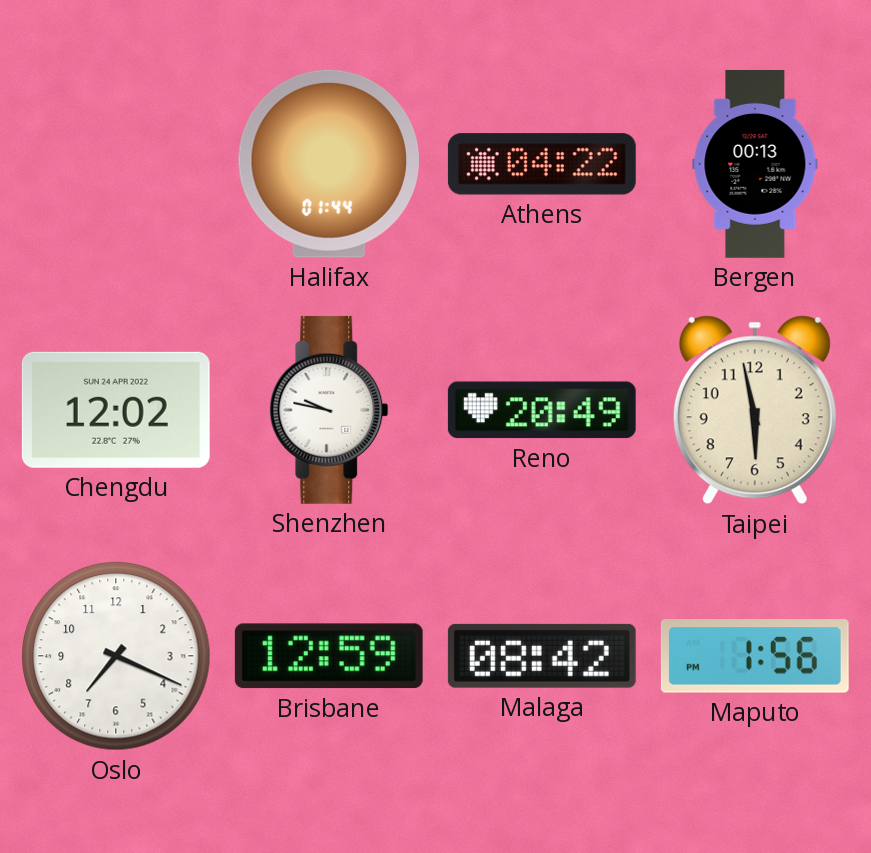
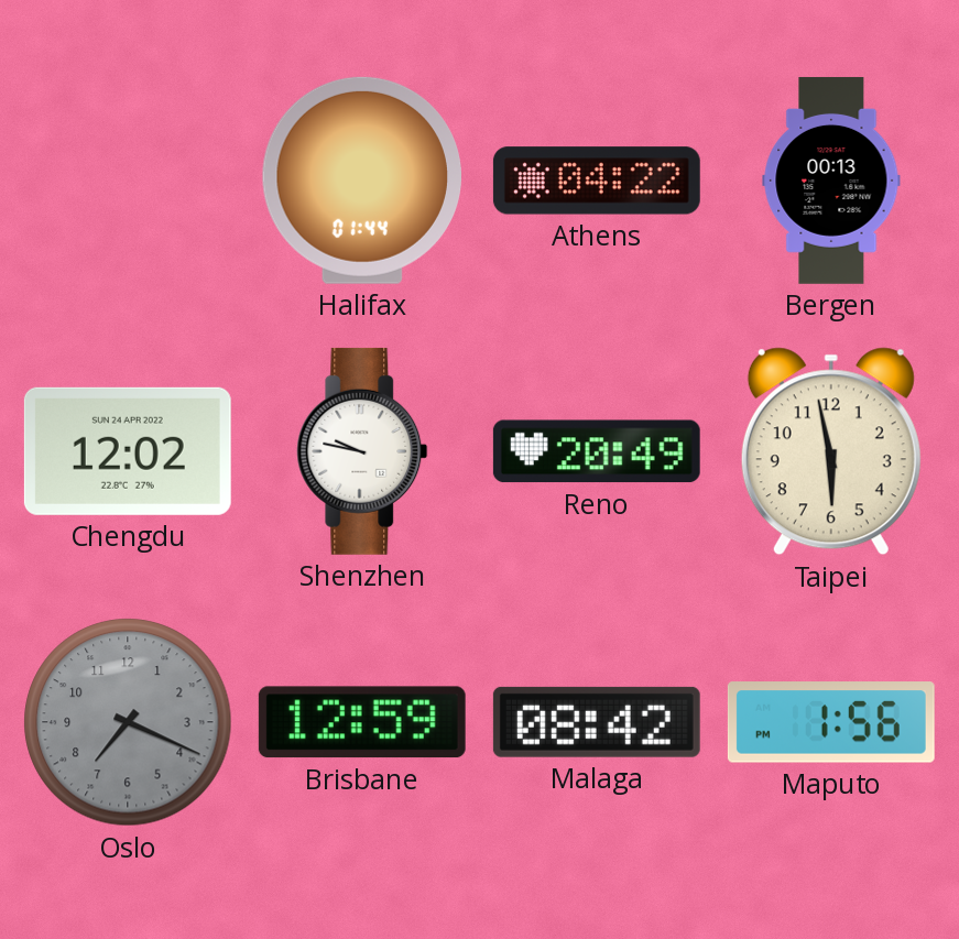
Oslo dial: white -> grey (128, 722)
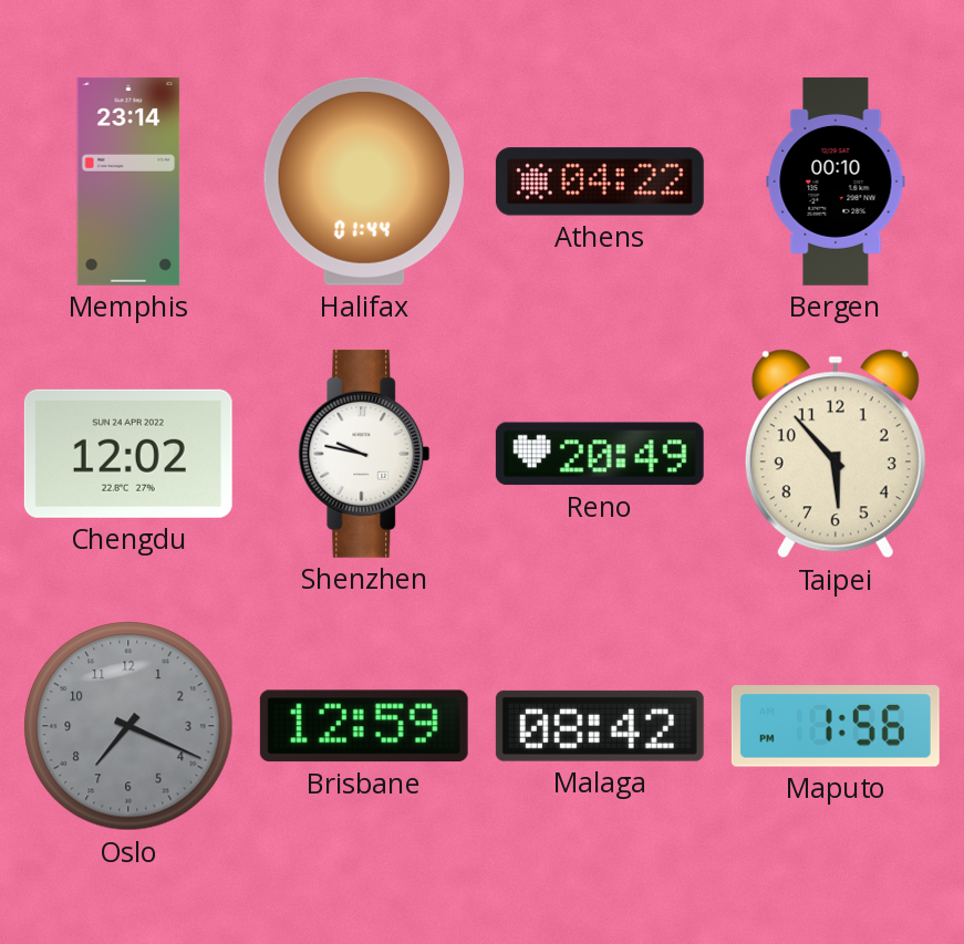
Memphis: none -> 23:14 (128, 181)
Bergen: 00:13 -> 00:10 (836, 181)
Taipei: 5:58 -> 5:53 (836, 454)
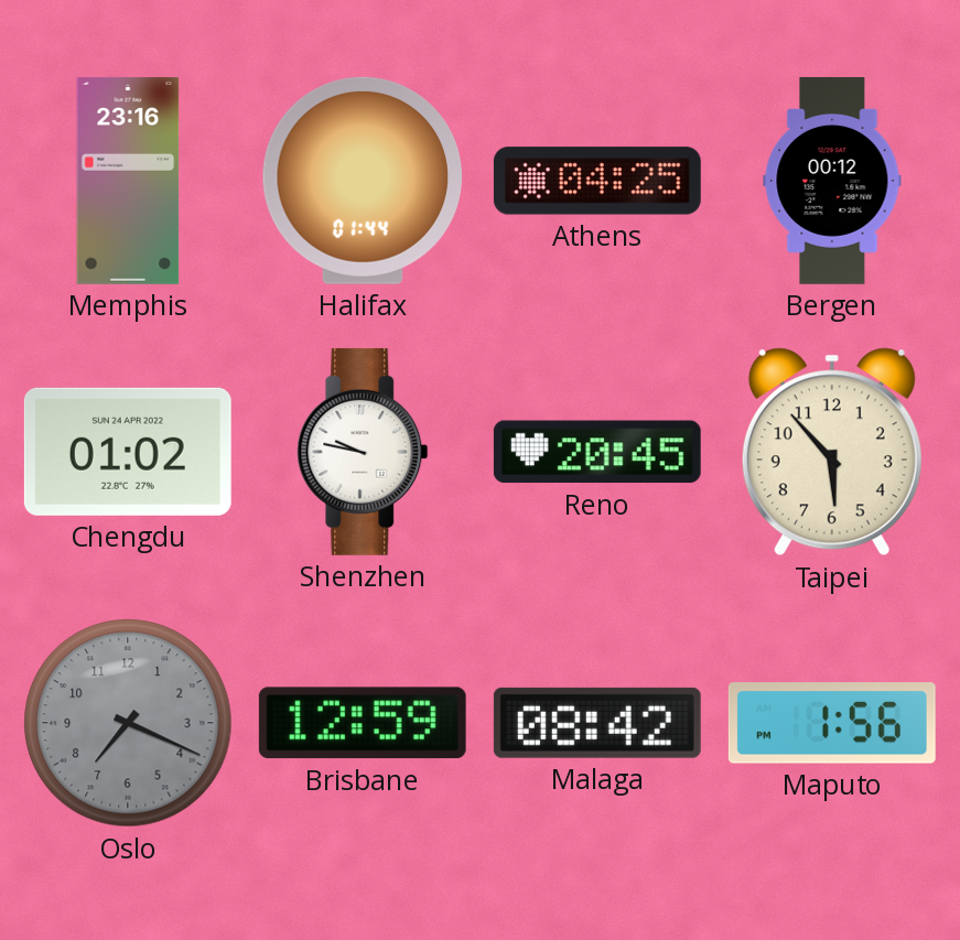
Memphis: 23:14 -> 23:16 (128, 181)
Athens: 04:22 -> 04:25 (597, 181)
Bergen: 00:10 -> 00:12 (832, 181)
Chengdu: 12:02 -> 01:02 (128, 452)
Reno: 20:49 -> 20:45 (597, 452)
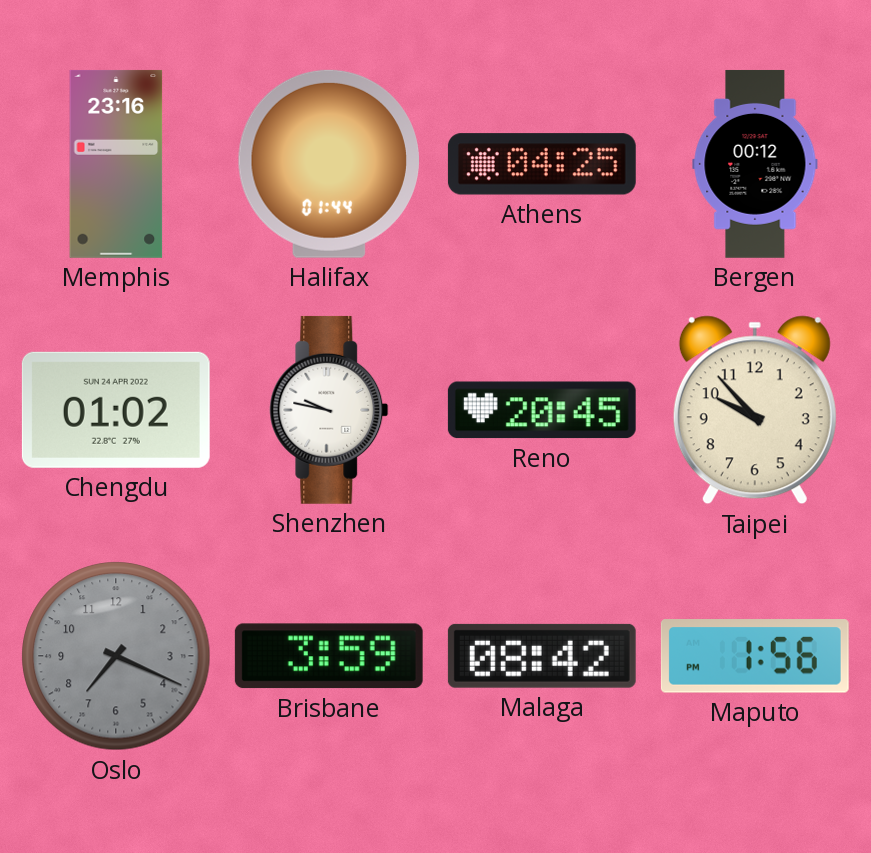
Taipei: 5:53 -> 9:53 (755, 410)
Brisbane: 12:59 -> 3:59 (329, 656)
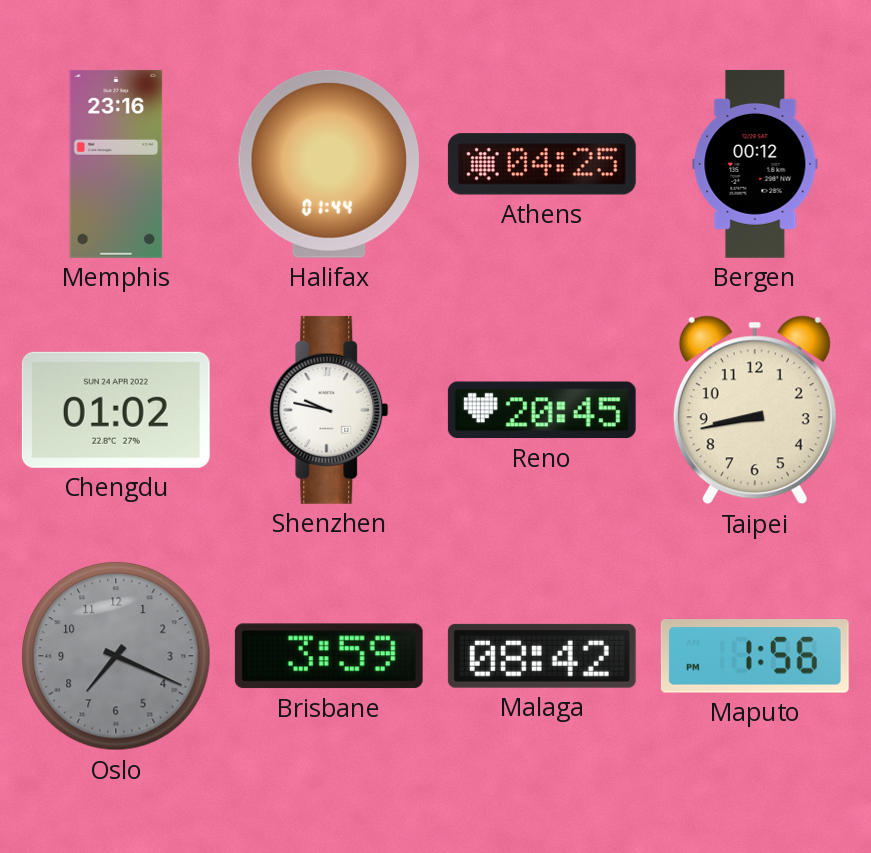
Taipei: 9:53 -> 8:43 (755, 410)
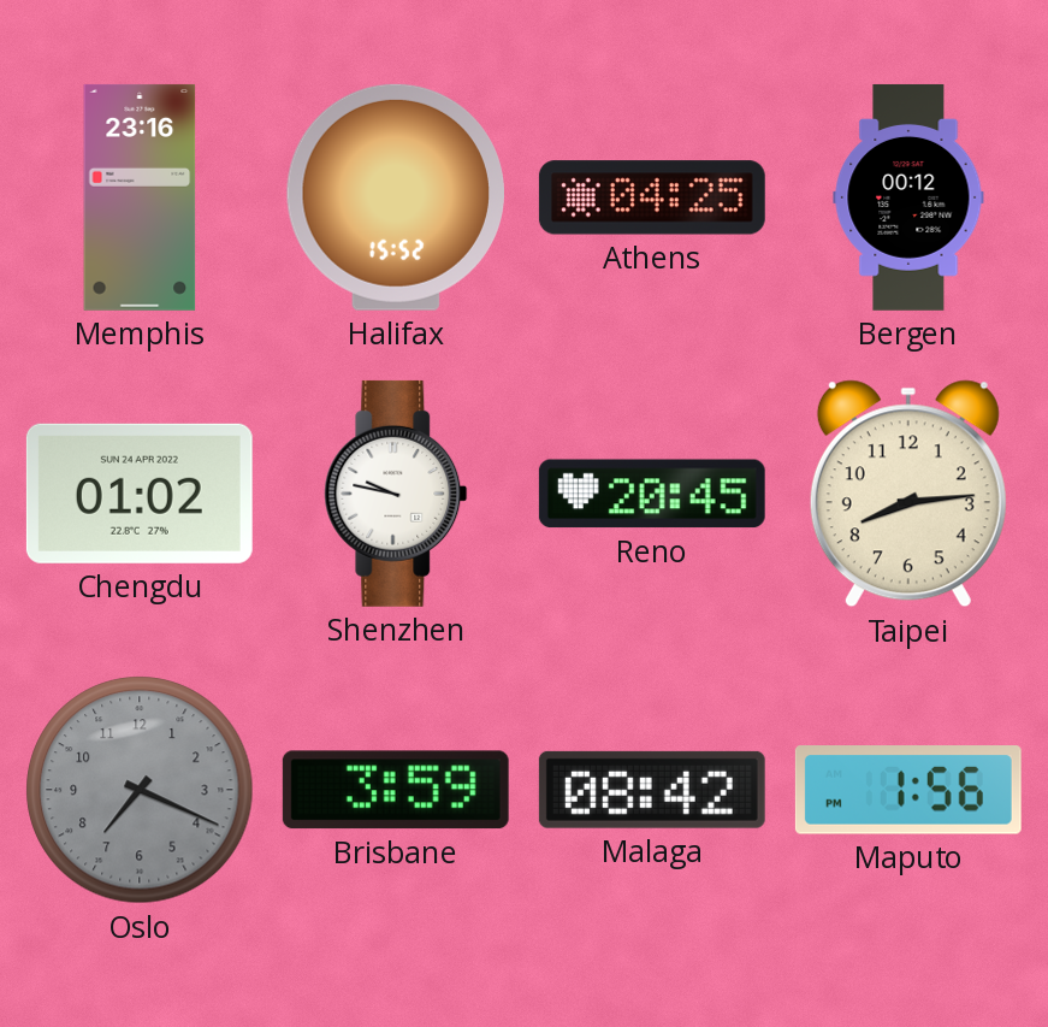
Halifax: 01:44 -> 15:52 (396, 197)
Taipei: 8:43 -> 8:14 (908, 494)
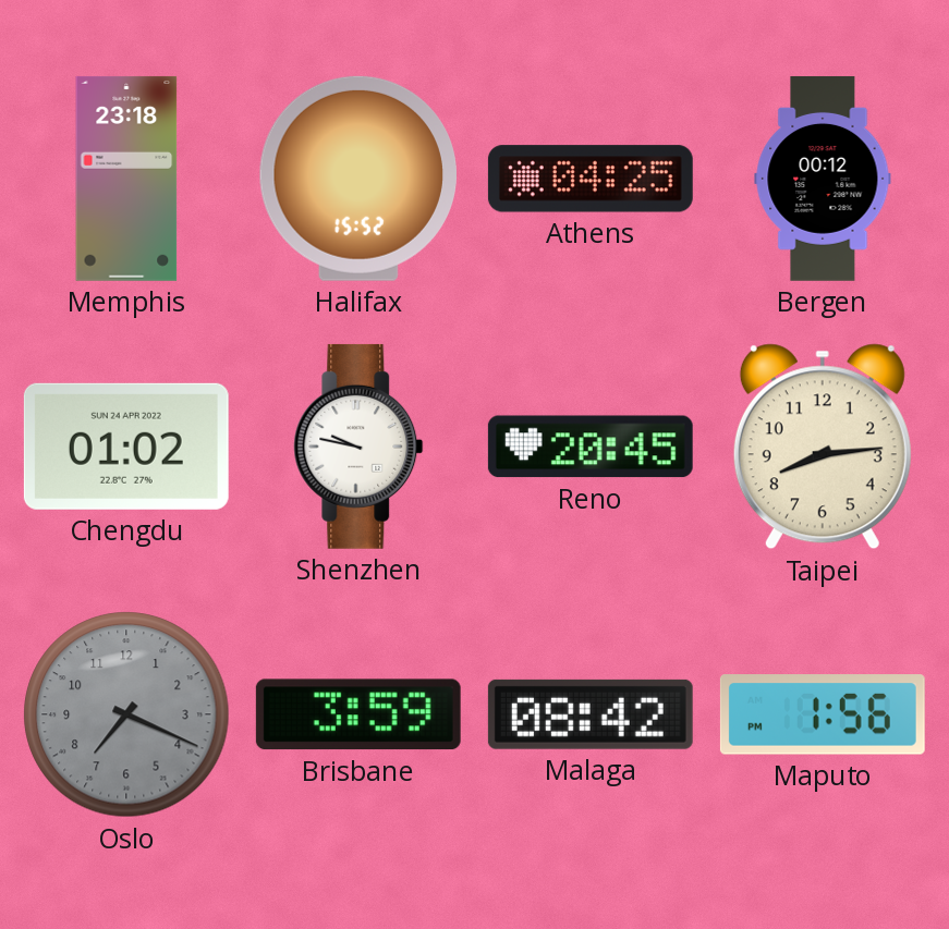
Memphis: 23:16 -> 23:18 (126, 179)
